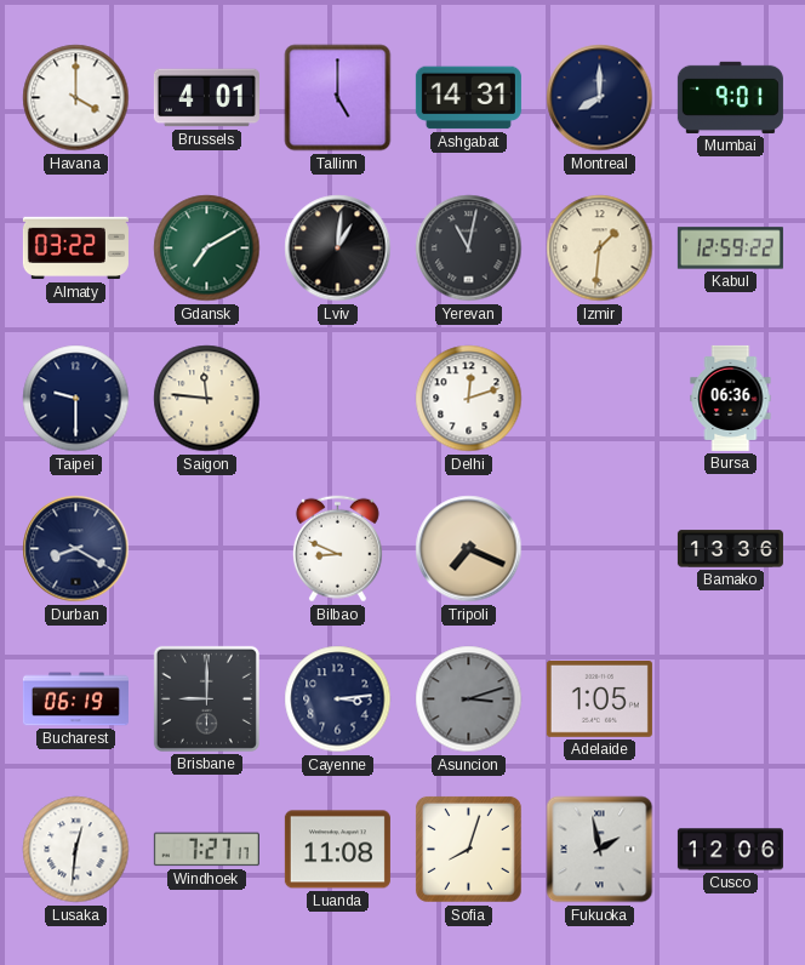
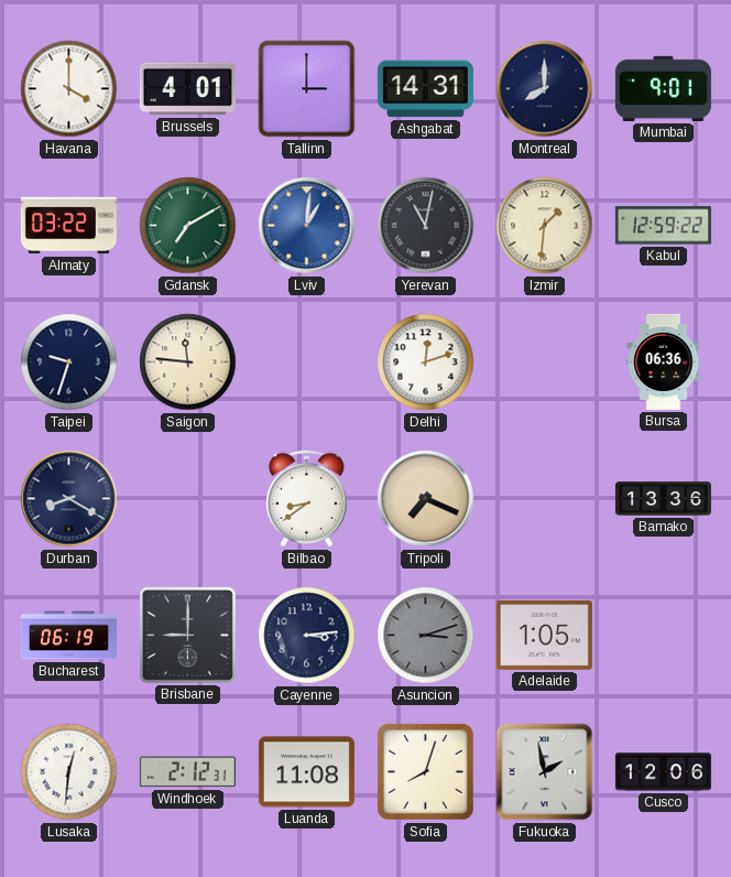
Tallinn: 5:00 -> 3:00 (307, 89)
Lviv dial: black -> blue (307, 226)
Taipei: 9:30 -> 9:33 (69, 362)
Bilbao: 8:49 -> 8:39 (306, 499)
Windhoek: 7:27 -> 2:12 (187, 772)
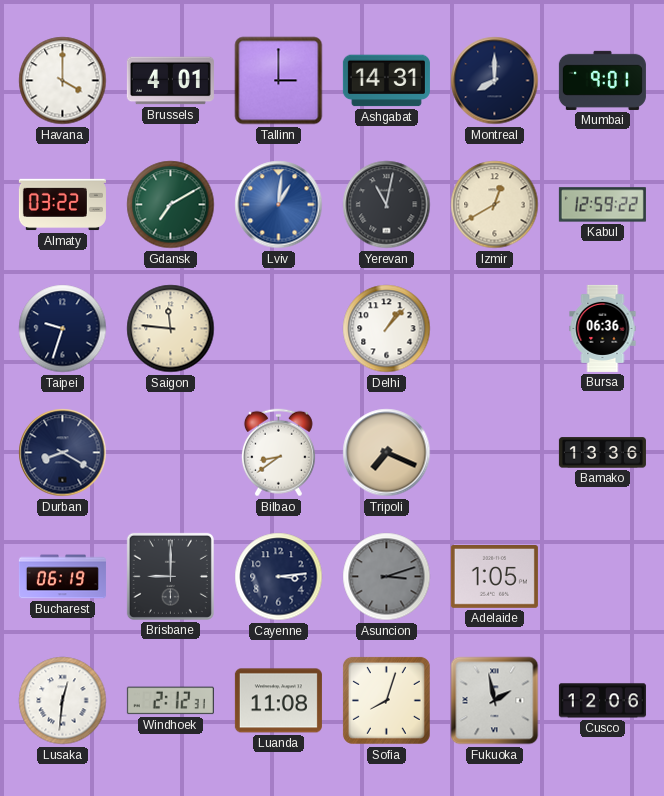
Izmir: 1:31 -> 12:40 (495, 205)
Delhi: 12:12 -> 1:07 (387, 329)
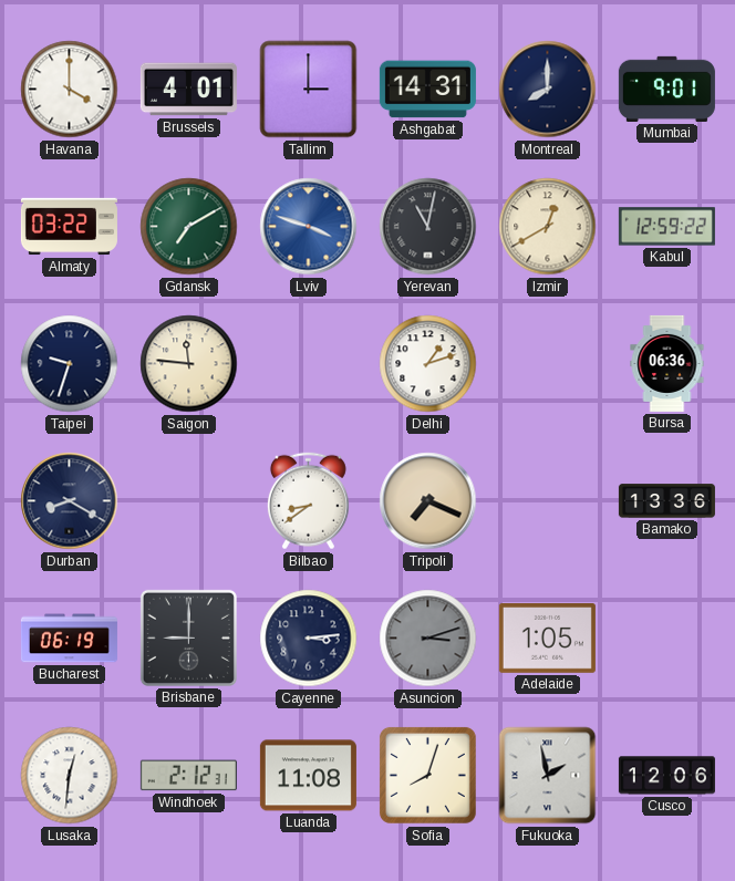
Lviv: 1:01 -> 3:48 (309, 227)
Delhi: 1:07 -> 1:12 (428, 364)
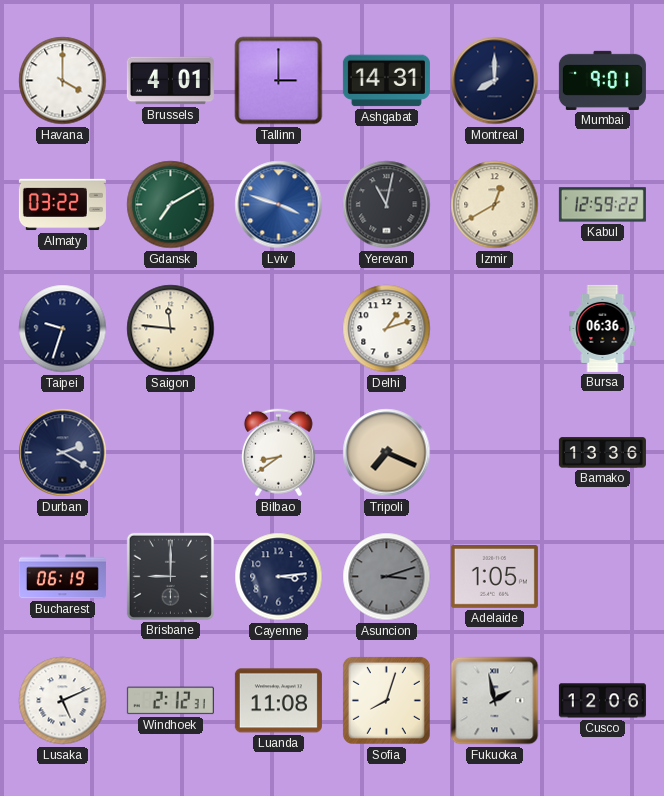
Durban: 8:20 -> 2:20 (63, 453)
Lusaka: 12:31 -> 5:11 (63, 701)
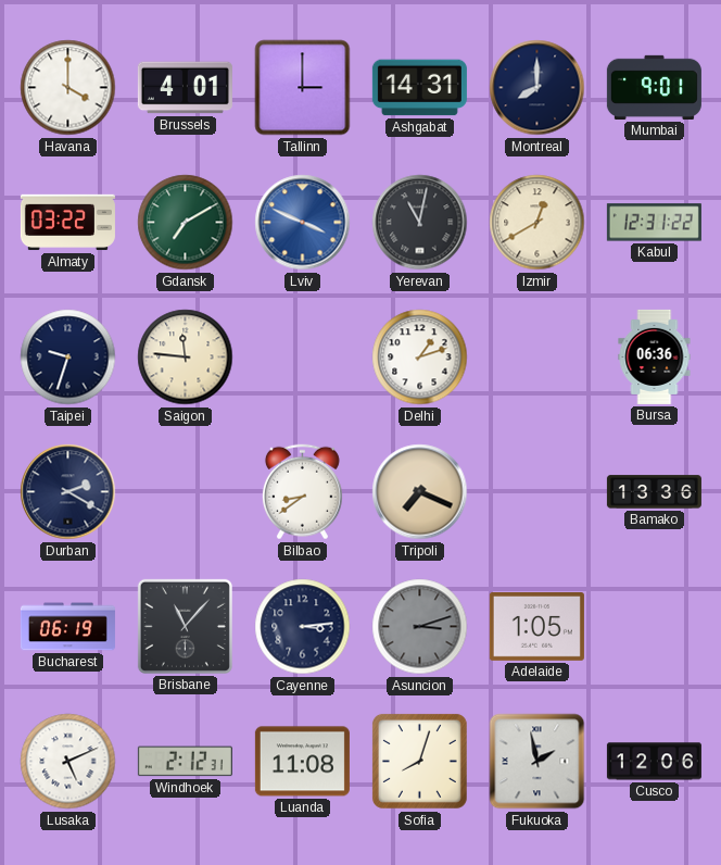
Lviv: 3:48 -> 3:49 (303, 223)
Kabul: 12:59 -> 12:31 (654, 223)
Brisbane: 9:00 -> 11:07 (185, 626)
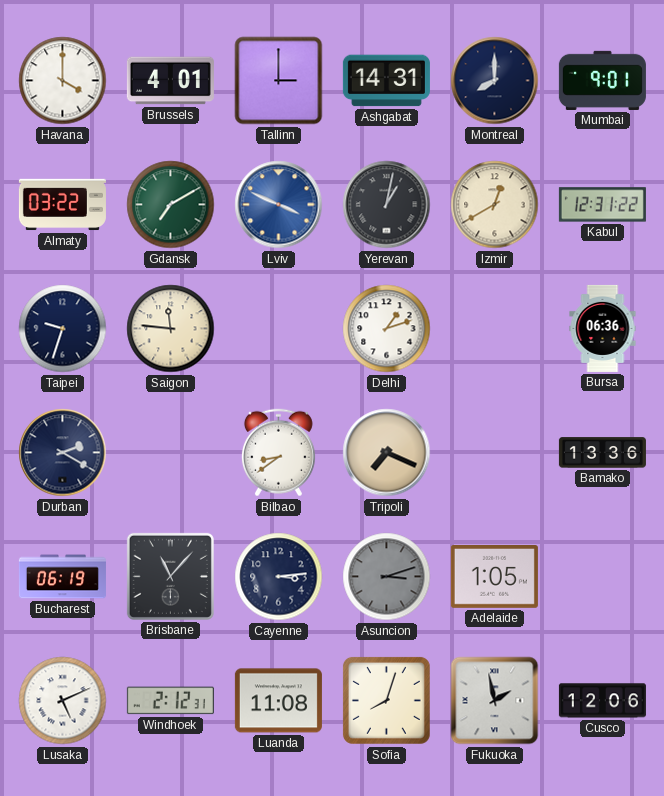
Yerevan: 11:02 -> 1:02 (387, 205)
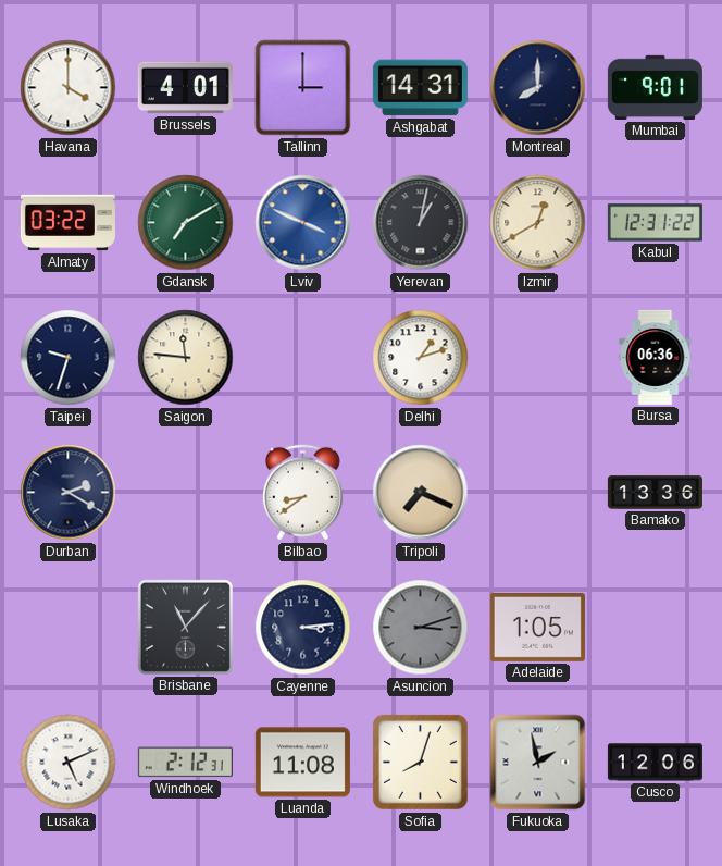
Bucharest: 06:19 -> none (62, 577)
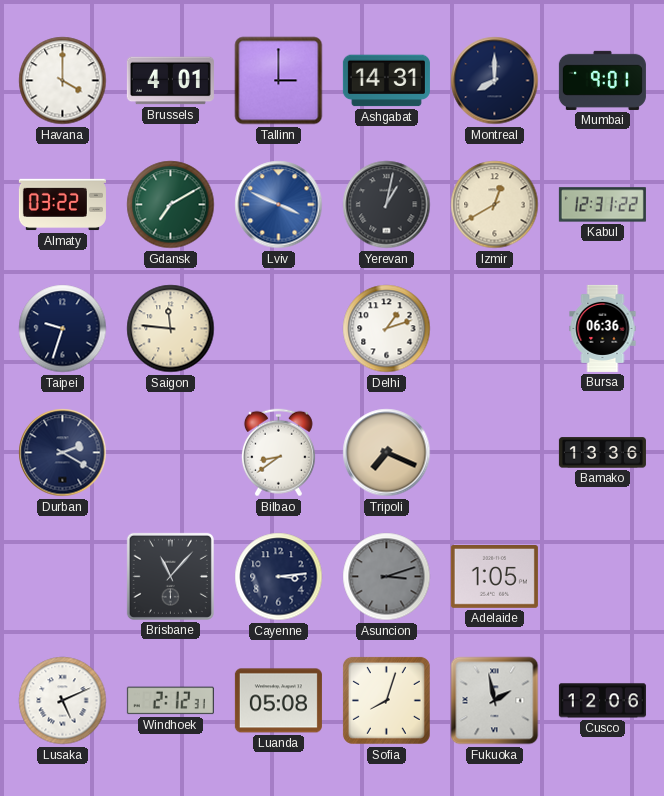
Luanda: 11:08 -> 05:08 (278, 701)
